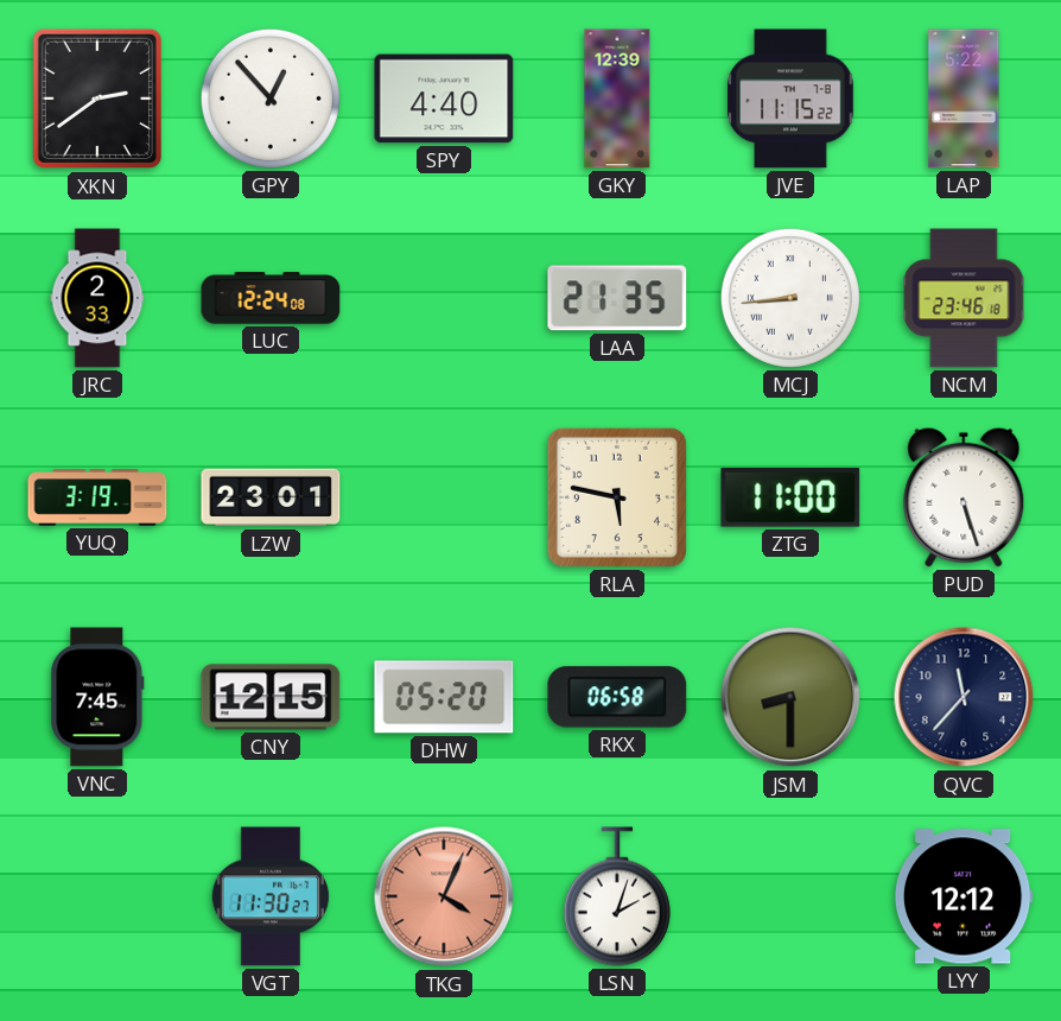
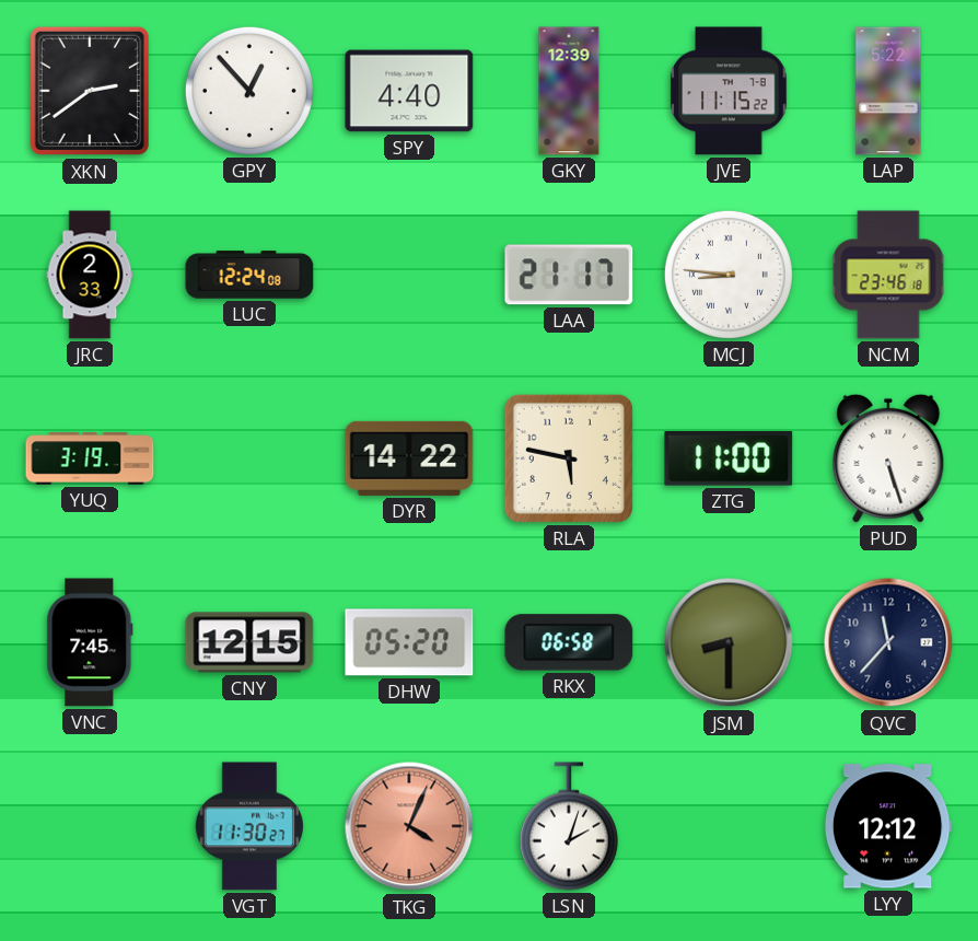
LAA: 21:35 -> 21:17 (569, 275)
MCJ: 8:44 -> 8:46 (729, 275)
LZW: 23:01 -> none (271, 497)
DYR: none -> 14:22 (409, 458)
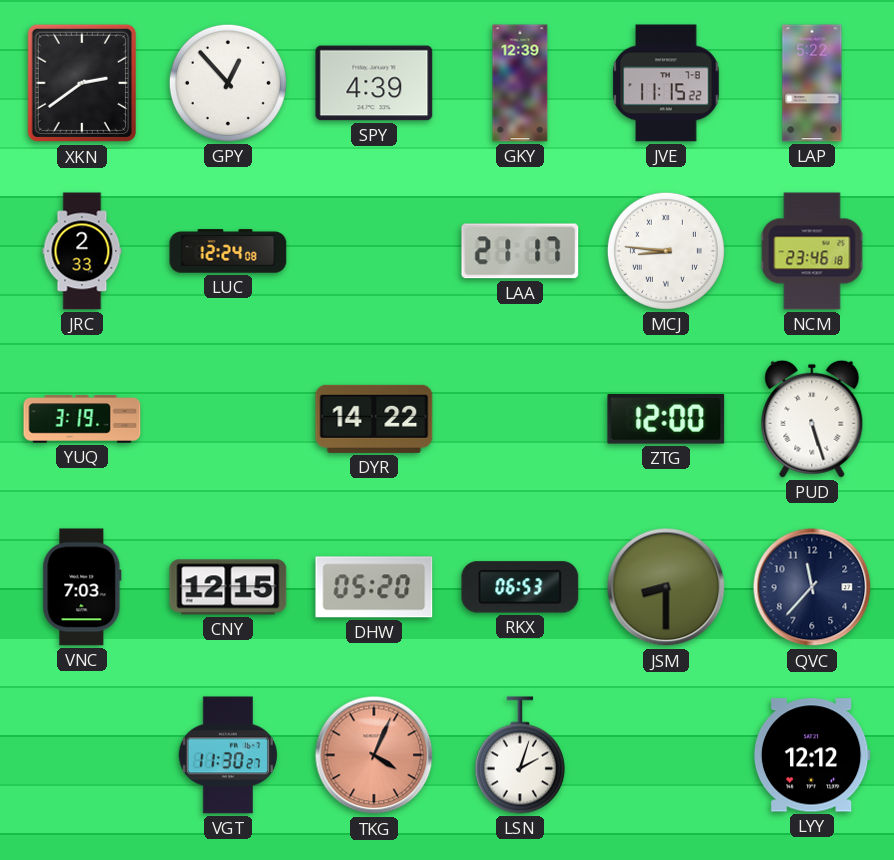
SPY: 4:40 -> 4:39 (374, 83)
RLA: 5:47 -> none (569, 458)
ZTG: 11:00 -> 12:00 (666, 420)
VNC: 7:45 -> 7:03 (82, 587)
RKX: 06:58 -> 06:53 (520, 587)
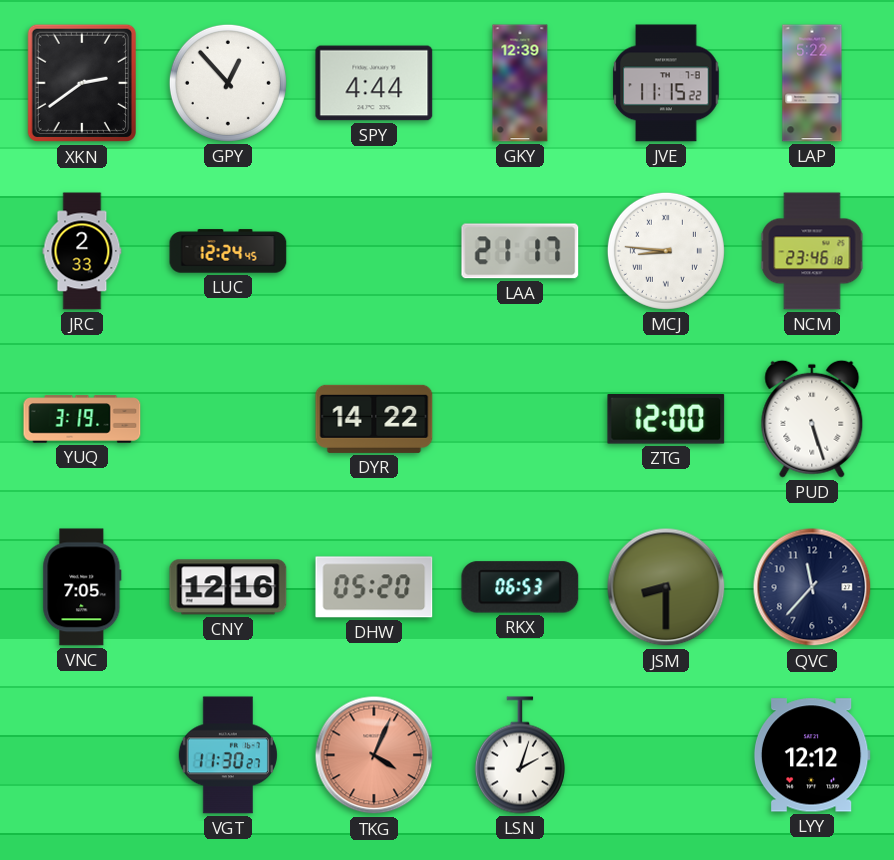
SPY: 4:39 -> 4:44 (374, 83)
LUC: 12:24:08 -> 12:24:45 (228, 251)
VNC: 7:03 -> 7:05 (82, 587)
CNY: 12:15 -> 12:16 (228, 587)
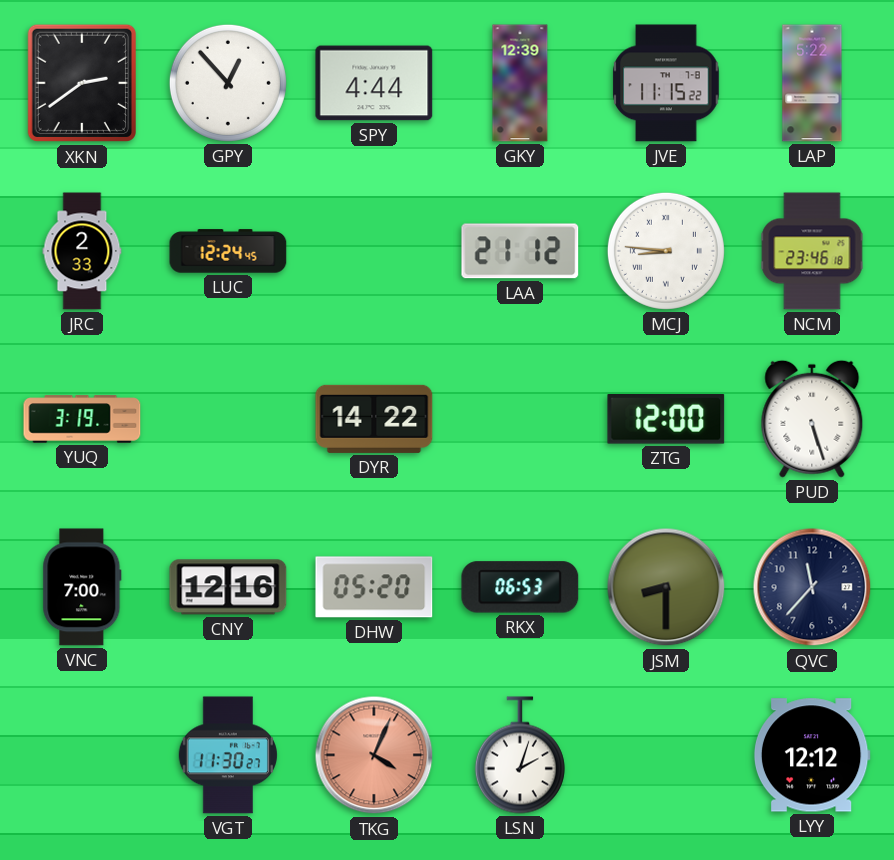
LAA: 21:17 -> 21:12 (520, 251)
VNC: 7:05 -> 7:00 (82, 587)
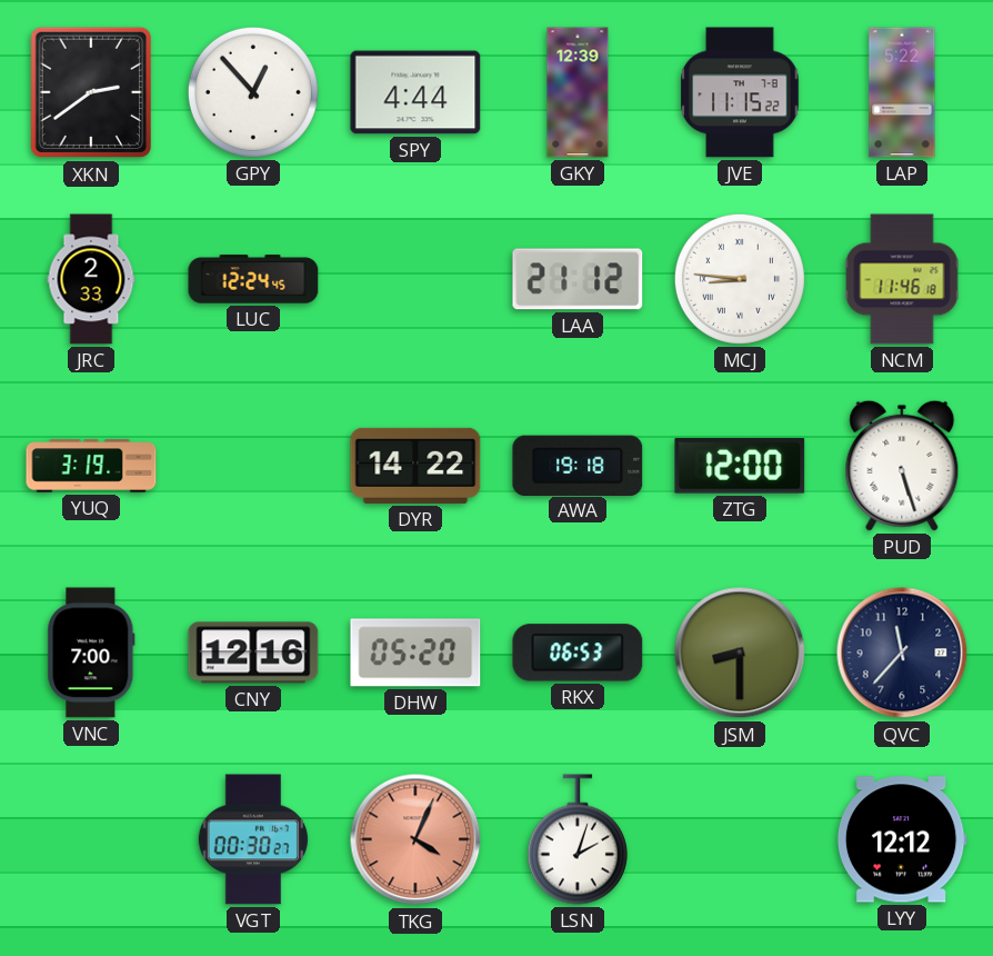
NCM: 23:46 -> 11:46 (902, 279)
AWA: none -> 19:18 (578, 465)
VGT: 11:30 -> 00:30 (253, 839)
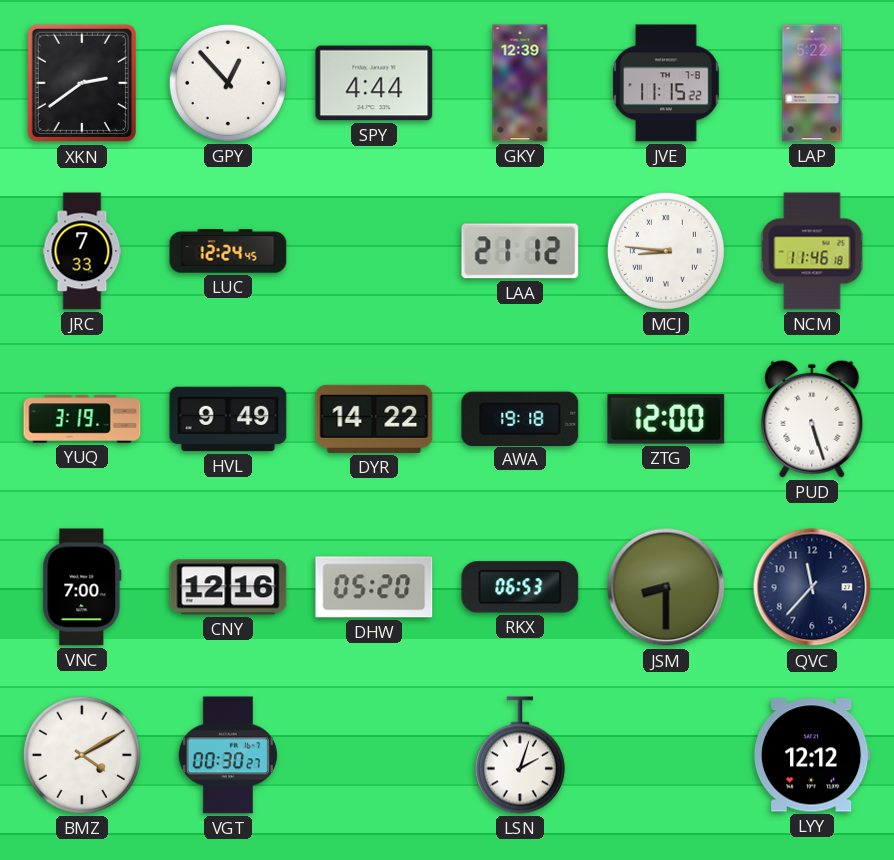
JRC: 2:33 -> 7:33 (82, 251)
HVL: none -> 9:49 (228, 419)
BMZ: none -> 4:10 (82, 755)
TKG: 4:04 -> none (415, 839)
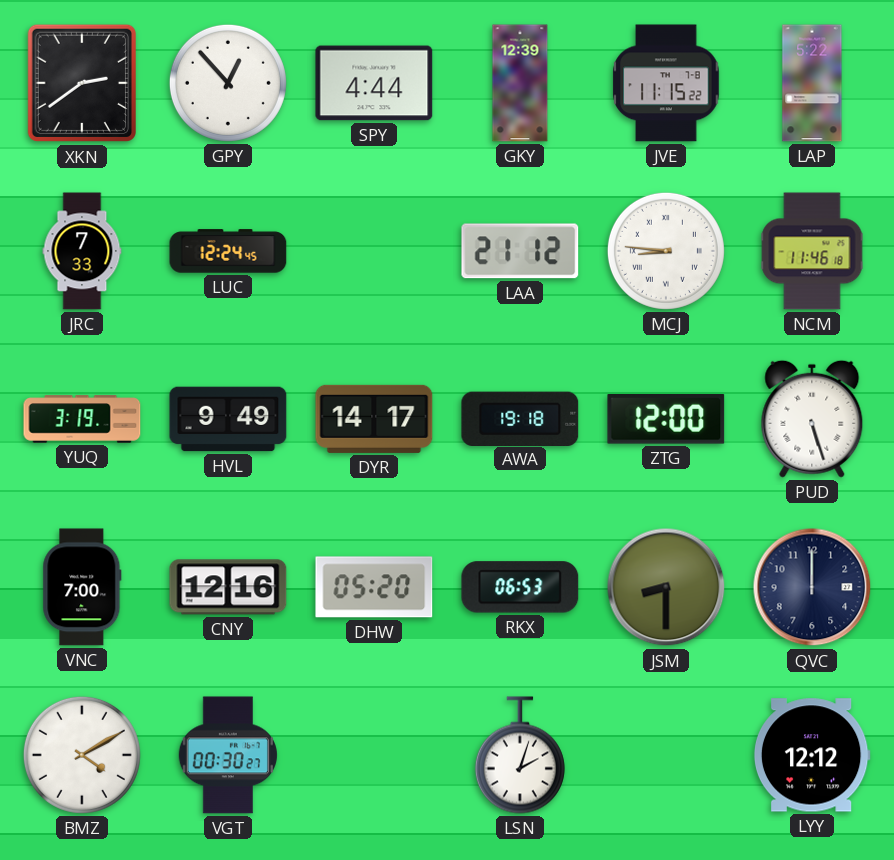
DYR: 14:22 -> 14:17 (374, 419)
QVC: 11:37 -> 12:00 (812, 587)
